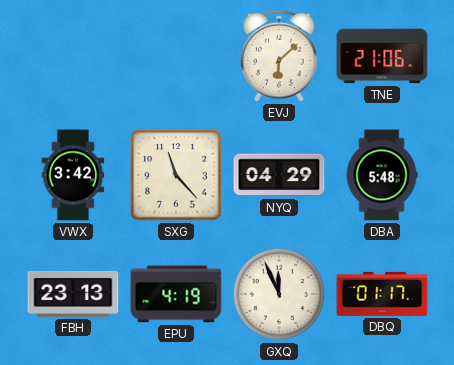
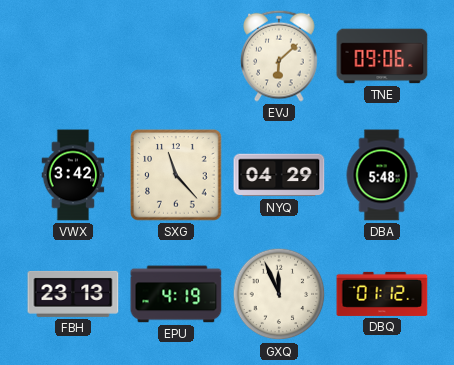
TNE: 21:06 -> 09:06 (382, 56)
DBQ: 01:17 -> 01:12 (382, 294)
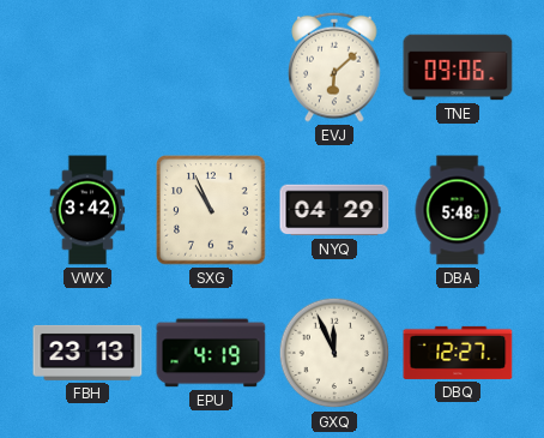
SXG: 11:23 -> 10:56 (211, 210)
DBQ: 01:12 -> 12:27 (458, 353)
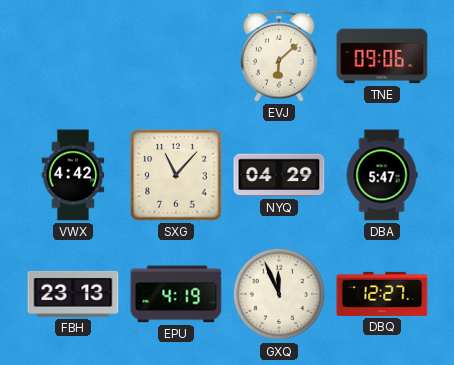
VWX: 3:42 -> 4:42 (73, 175)
SXG: 10:56 -> 11:07 (176, 175)
DBA: 5:48 -> 5:47 (382, 175)
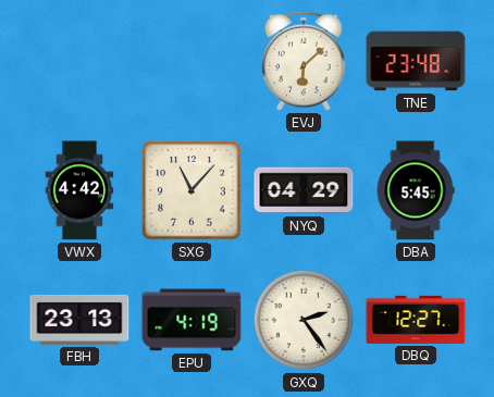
TNE: 09:06 -> 23:48 (416, 61)
DBA: 5:47 -> 5:45 (416, 190)
GXQ: 11:56 -> 2:24 (304, 320)
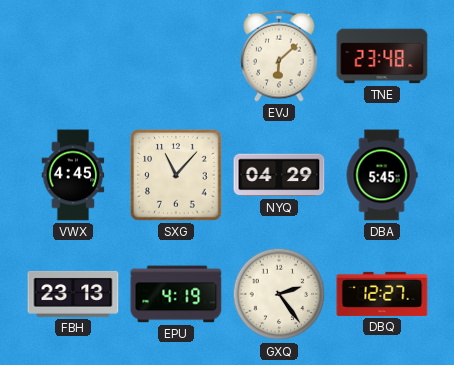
VWX: 4:42 -> 4:45 (73, 175)
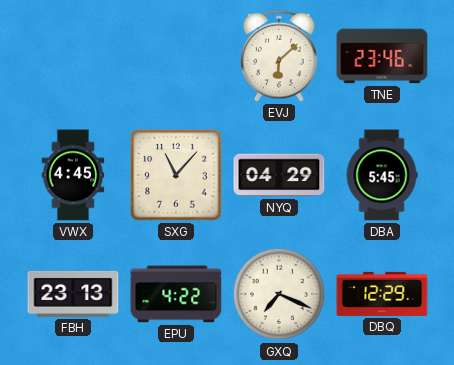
TNE: 23:48 -> 23:46 (382, 56)
EPU: 4:19 -> 4:22 (176, 294)
GXQ: 2:24 -> 7:19 (279, 294)
DBQ: 12:27 -> 12:29 (382, 294)
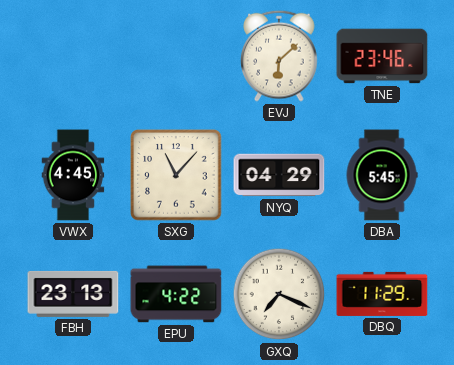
DBQ: 12:29 -> 11:29 (382, 294)
